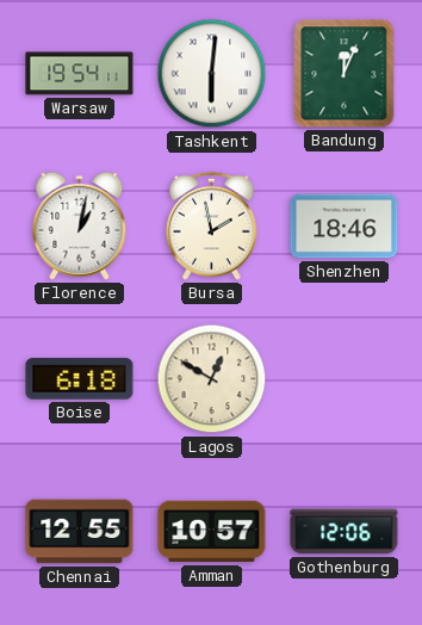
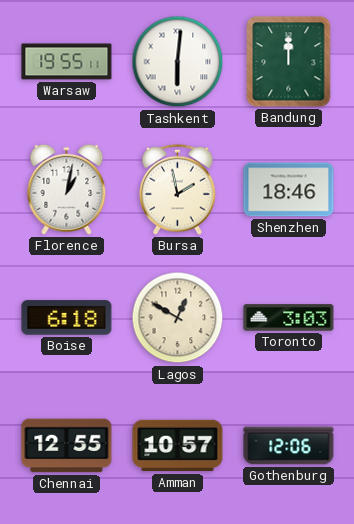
Warsaw: 19:54 -> 19:55 (67, 62)
Bandung: 12:04 -> 12:00 (289, 62)
Toronto: none -> 3:03 (289, 318)
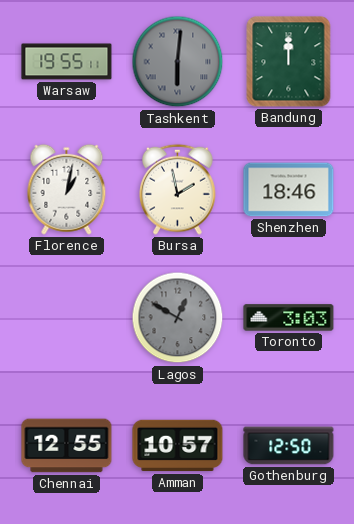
Tashkent dial: white -> grey (178, 62)
Boise: 6:18 -> none (67, 318)
Lagos dial: cream -> grey (178, 318)
Gothenburg: 12:06 -> 12:50 (289, 446)
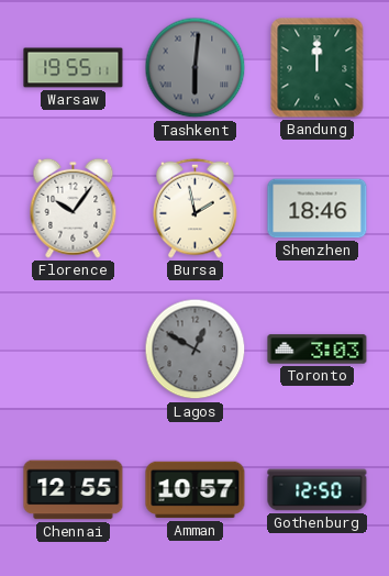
Florence: 1:02 -> 10:06 (74, 208)
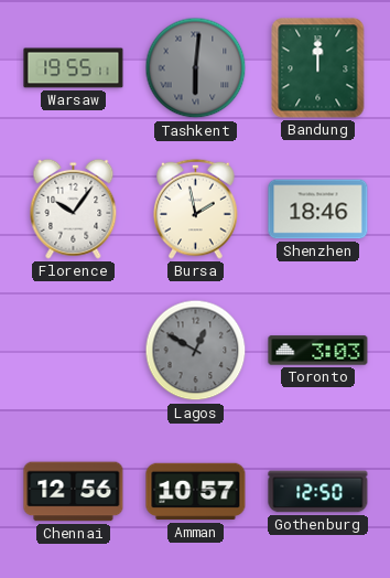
Chennai: 12:55 -> 12:56 (74, 492)
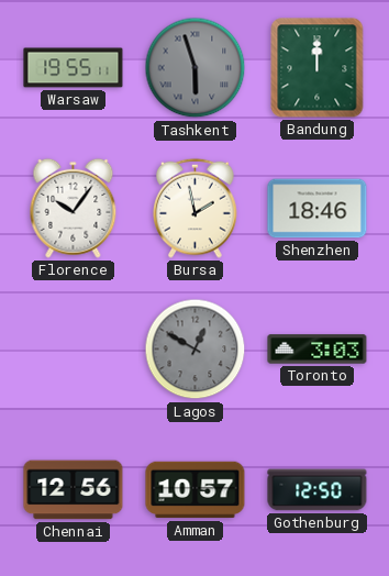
Tashkent: 6:01 -> 5:57 (196, 68)
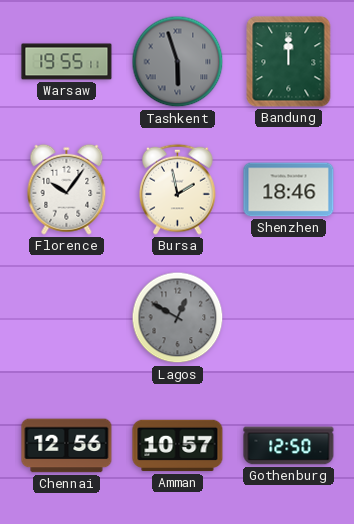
Toronto: 3:03 -> none (318, 350)
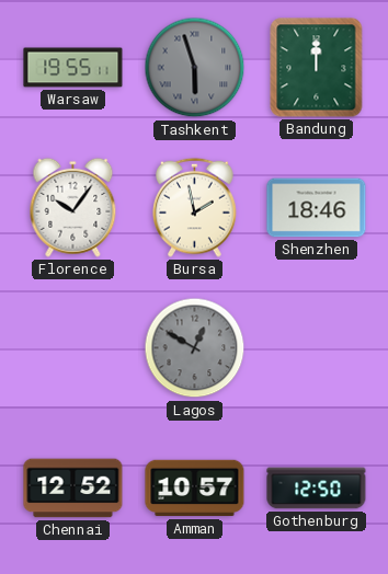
Chennai: 12:56 -> 12:52 (73, 489)
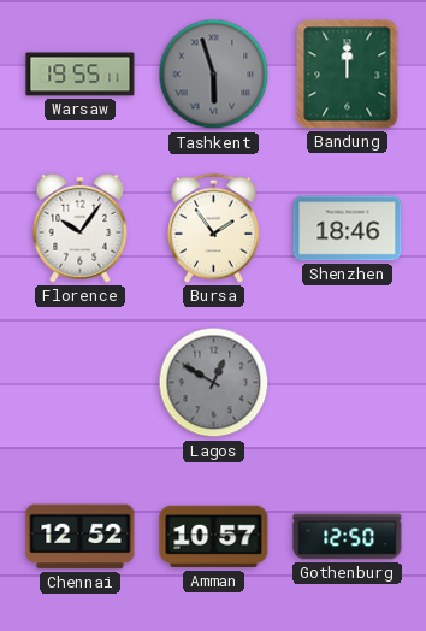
Bursa: 1:58 -> 1:54 (214, 228)
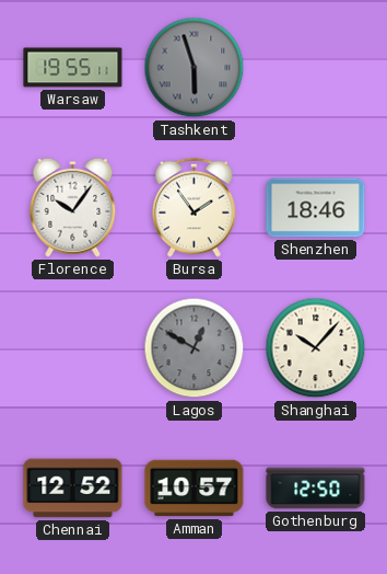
Bandung: 12:00 -> none (348, 75)
Shanghai: none -> 10:07 (316, 348)
